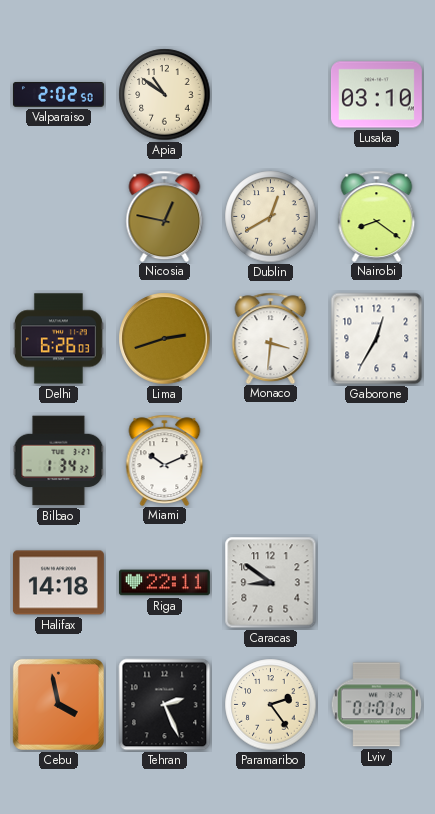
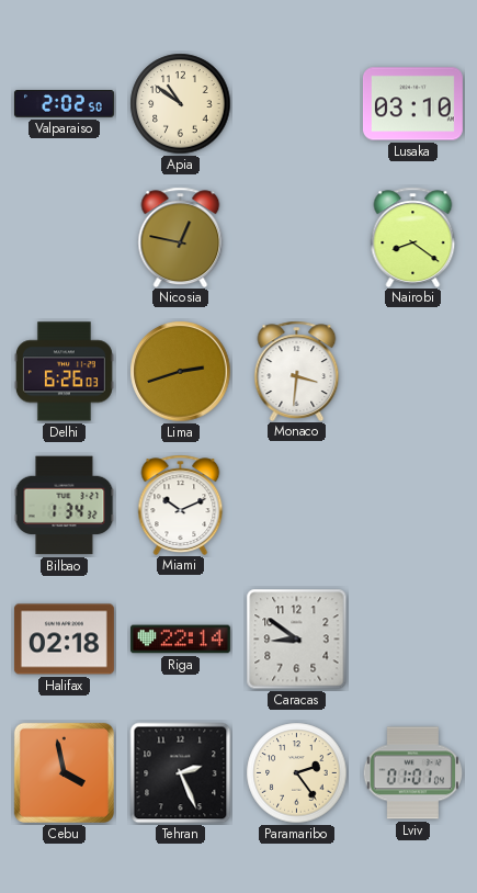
Dublin: 12:40 -> none (271, 217)
Gaborone: 12:35 -> none (377, 339)
Halifax: 14:18 -> 02:18 (64, 640)
Riga: 22:11 -> 22:14 (180, 640)
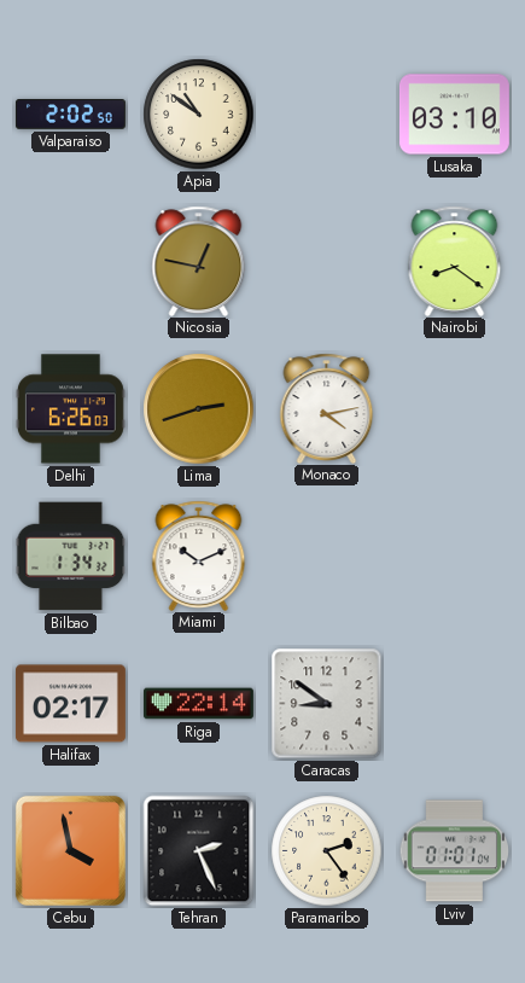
Monaco: 3:31 -> 4:13 (327, 408)
Halifax: 02:18 -> 02:17 (70, 704)
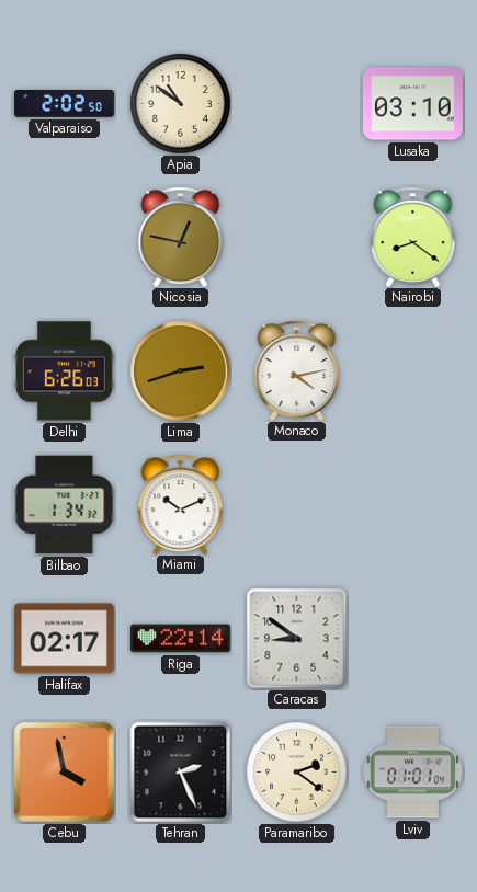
Paramaribo: 2:24 -> 2:21 (297, 773)
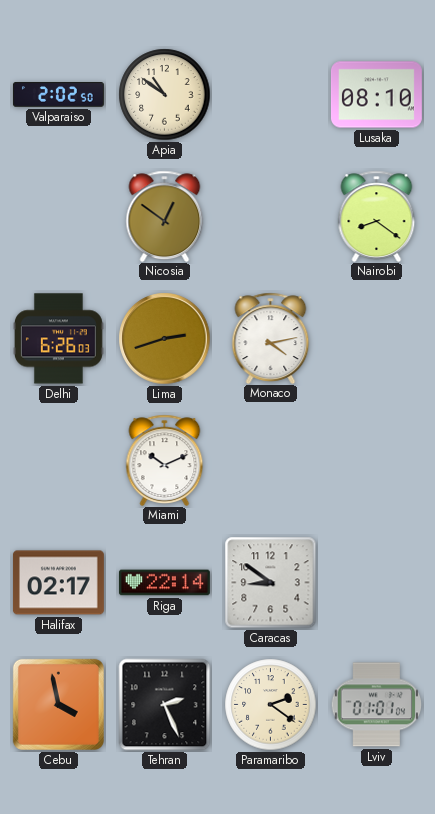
Lusaka: 03:10 -> 08:10 (376, 95)
Nicosia: 12:47 -> 12:51 (165, 216)
Bilbao: 1:34 -> none (65, 505)
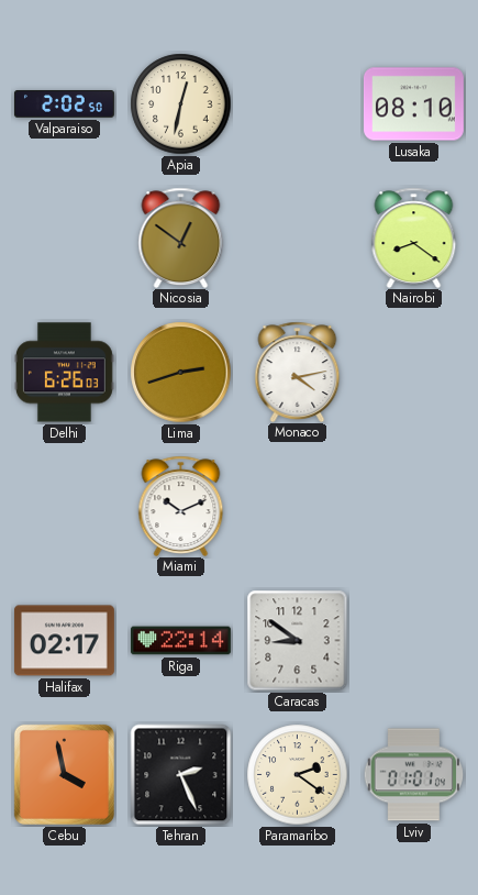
Apia: 10:51 -> 12:32 (181, 104)
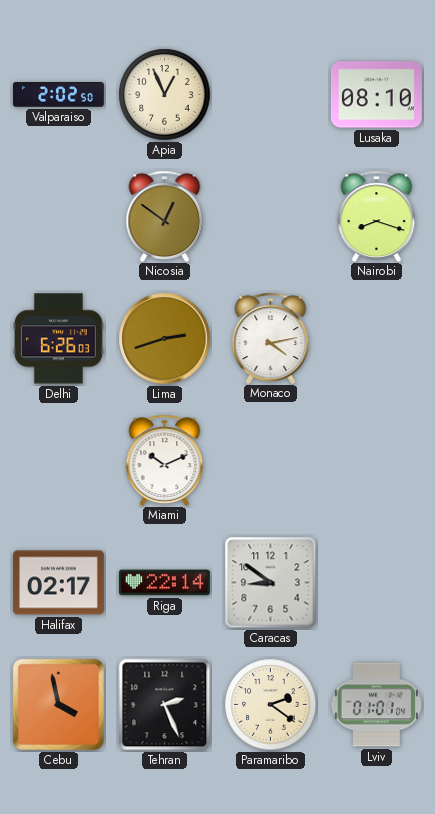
Apia: 12:32 -> 12:56 (165, 95)
Nairobi: 8:21 -> 8:18 (377, 216)
